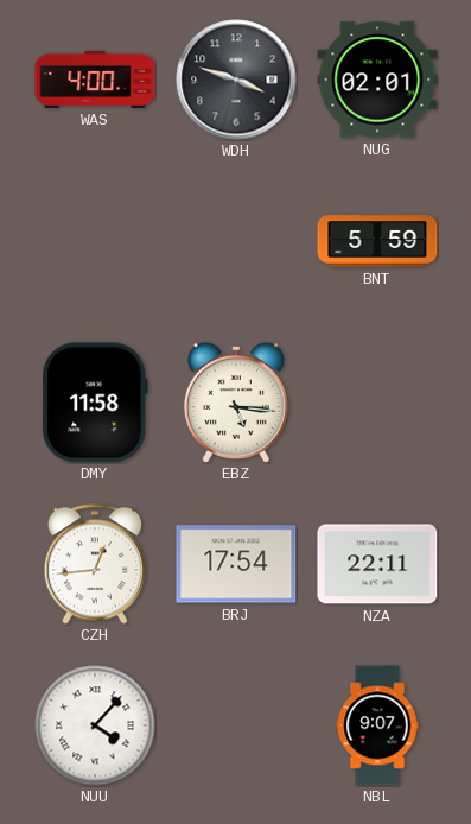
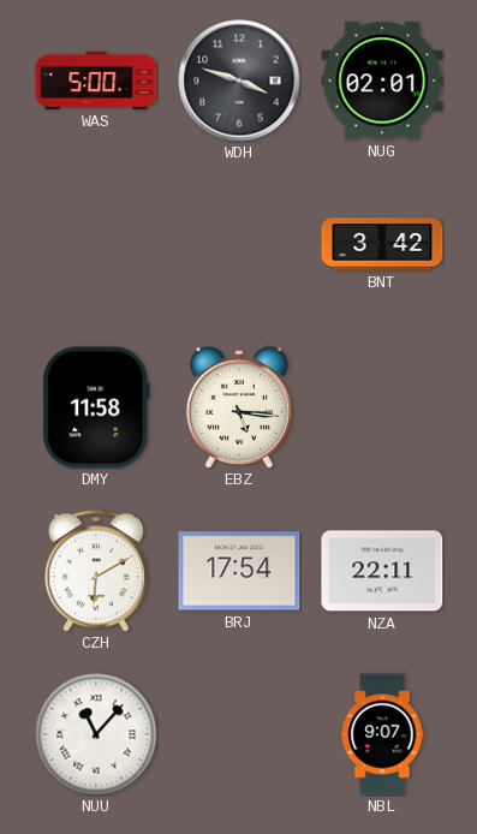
WAS: 4:00 -> 5:00 (96, 81)
BNT: 5:59 -> 3:42 (382, 244)
CZH: 12:44 -> 6:10 (95, 571)
NUU: 4:07 -> 11:07 (96, 734)
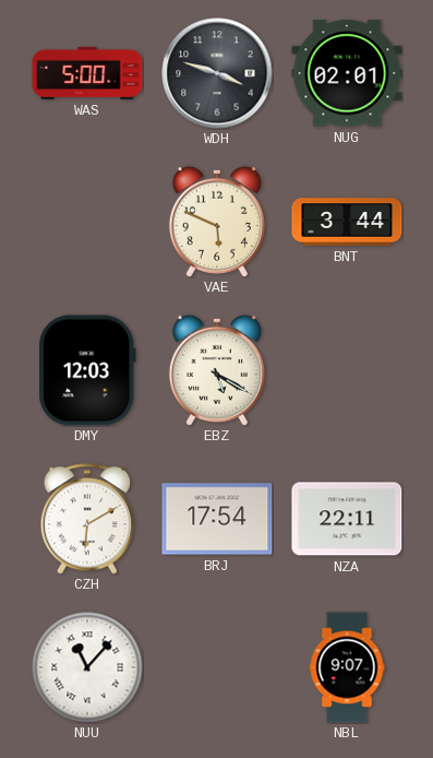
VAE: none -> 5:49 (217, 222)
BNT: 3:42 -> 3:44 (347, 222)
DMY: 11:58 -> 12:03 (87, 370)
EBZ: 5:16 -> 5:20 (217, 370)
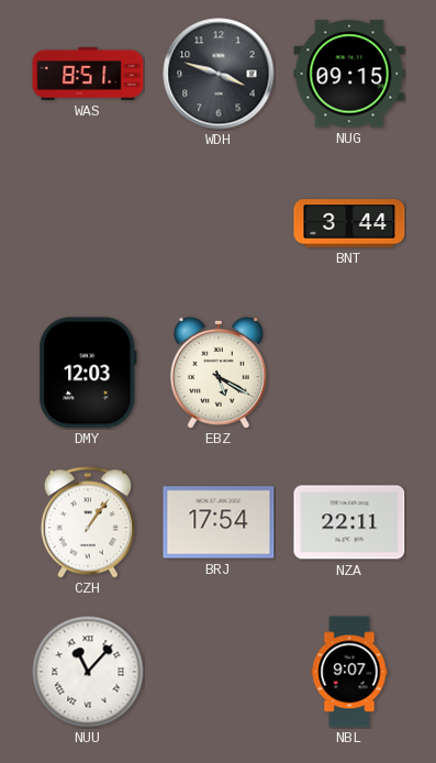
WAS: 5:00 -> 8:51 (88, 74)
NUG: 02:01 -> 09:15 (349, 74)
VAE: 5:49 -> none (217, 222)
CZH: 6:10 -> 1:06 (87, 522)
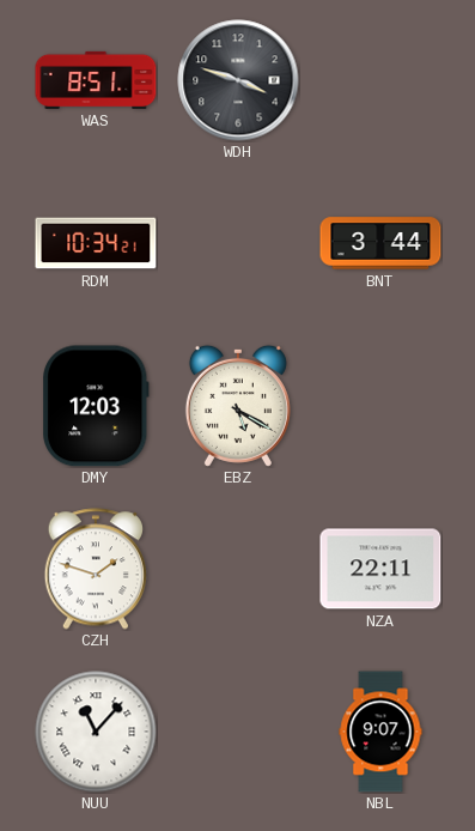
NUG: 09:15 -> none (349, 74)
RDM: none -> 10:34 (96, 243)
CZH: 1:06 -> 1:48 (95, 569)
BRJ: 17:54 -> none (219, 522)
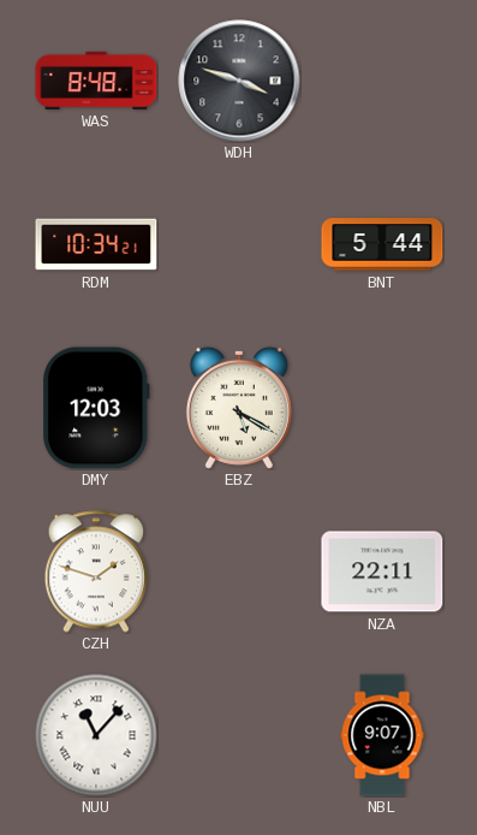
WAS: 8:51 -> 8:48 (96, 81)
BNT: 3:44 -> 5:44 (382, 244)
